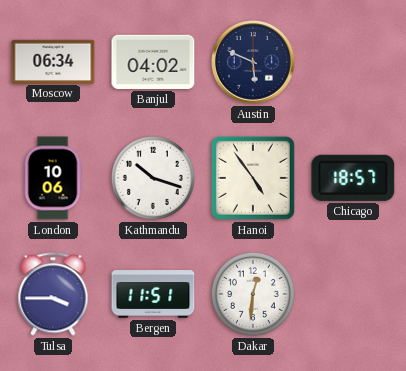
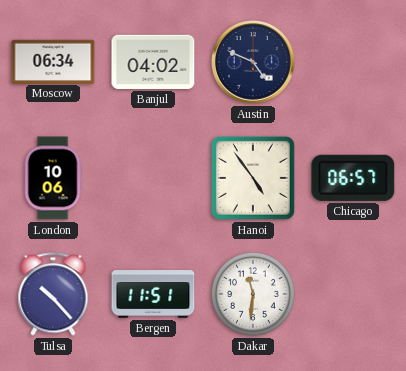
Austin: 5:49 -> 4:49 (254, 63)
Kathmandu: 10:18 -> none (153, 178)
Chicago: 18:57 -> 06:57 (353, 178)
Tulsa: 3:45 -> 10:23 (53, 294)
Dakar: 12:31 -> 11:31 (253, 294)
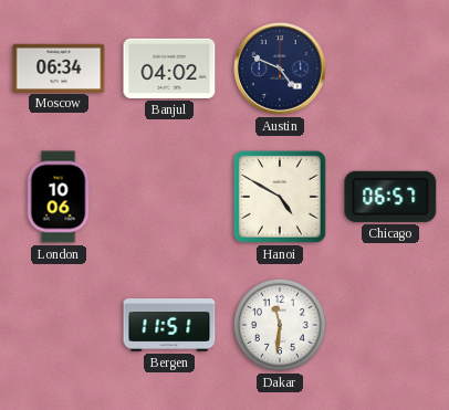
Hanoi: 4:54 -> 4:50 (280, 197)
Tulsa: 10:23 -> none (53, 294)
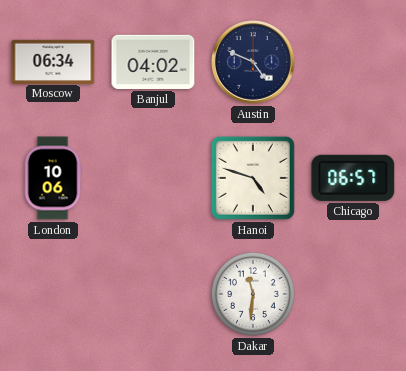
Hanoi: 4:50 -> 4:48 (253, 178)
Bergen: 11:51 -> none (169, 325)
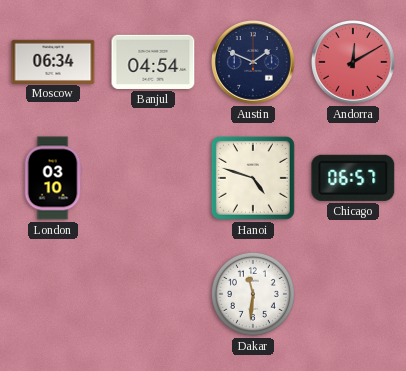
Banjul: 04:02 -> 04:54 (153, 62)
Austin: 4:49 -> 1:49 (254, 63)
Andorra: none -> 12:10 (354, 63)
London: 10:06 -> 03:10 (53, 178)
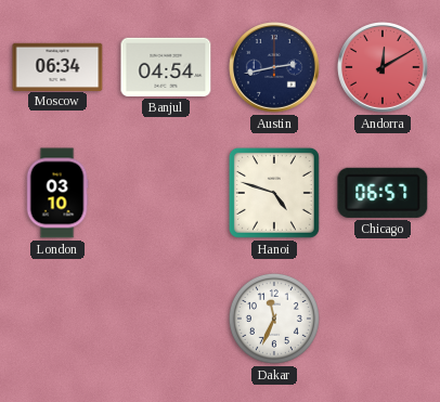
Austin: 1:49 -> 2:43 (275, 68)
Dakar: 11:31 -> 11:34 (274, 319)
